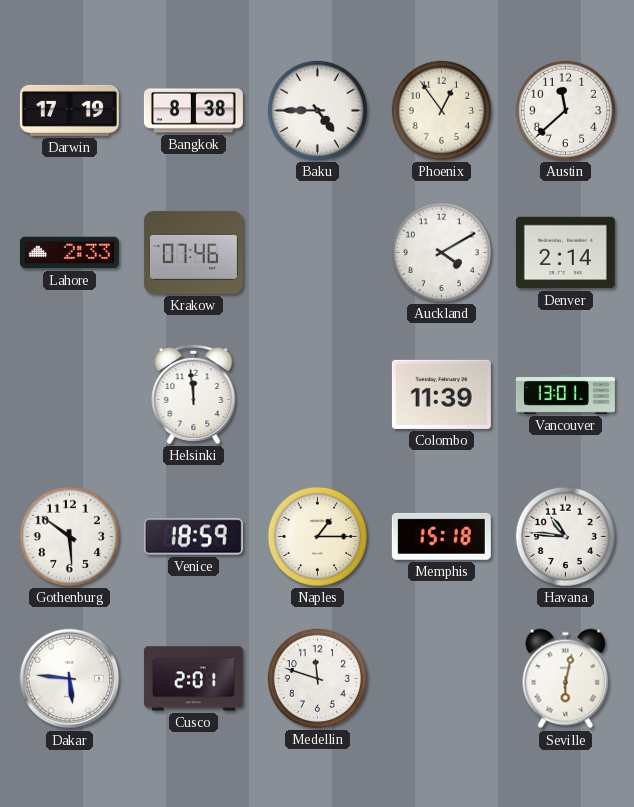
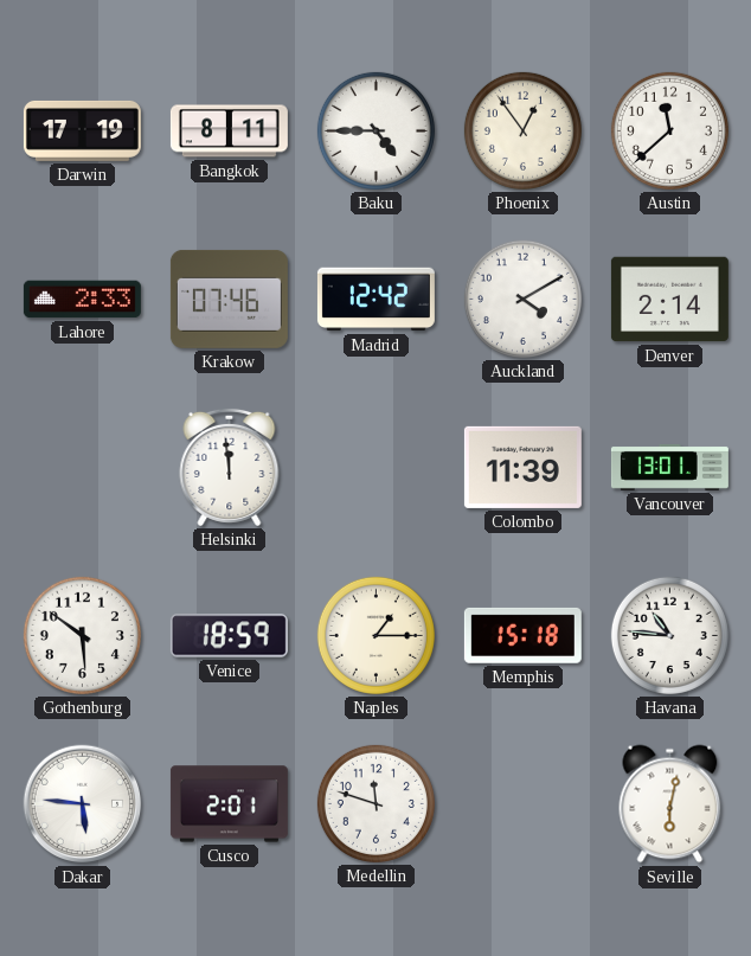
Bangkok: 8:38 -> 8:11 (229, 131)
Madrid: none -> 12:42 (375, 300)
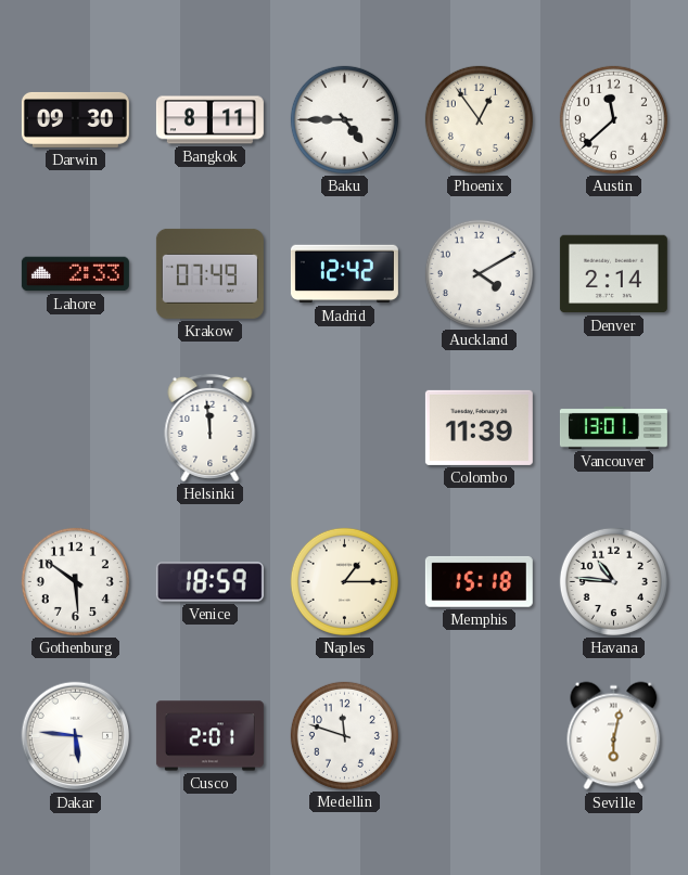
Darwin: 17:19 -> 09:30 (75, 119)
Krakow: 07:46 -> 07:49 (209, 273)
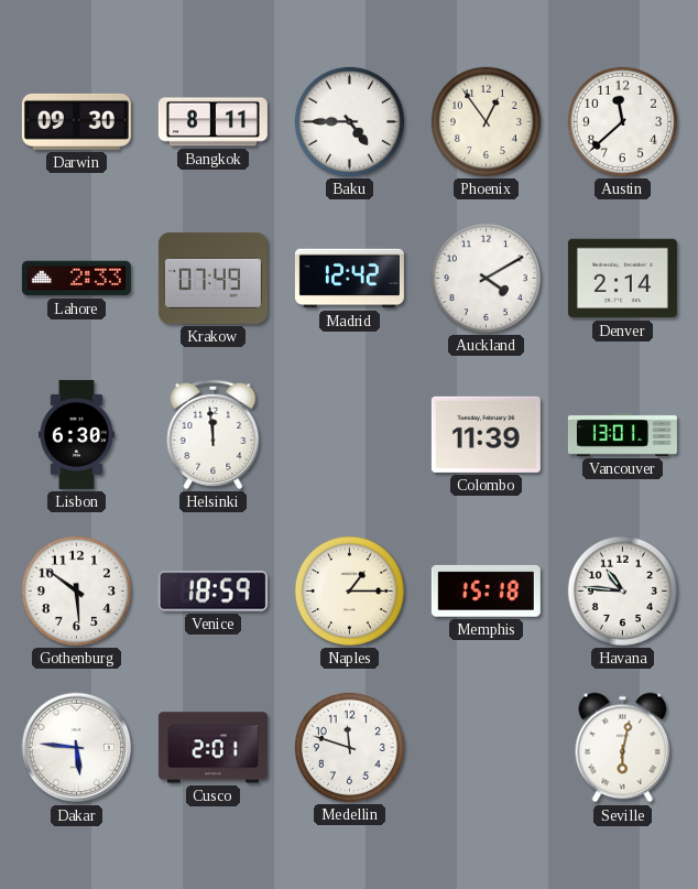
Lisbon: none -> 6:30 (76, 434)
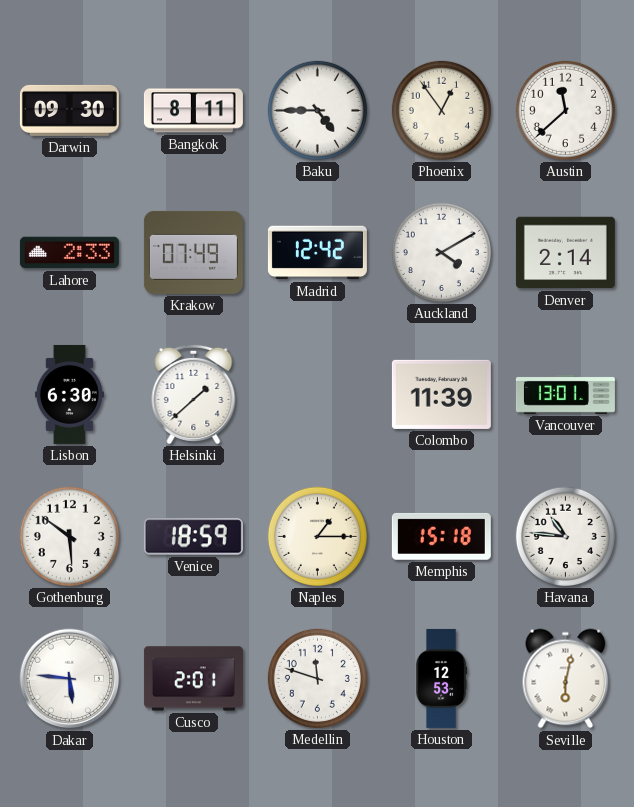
Helsinki: 11:59 -> 1:38 (194, 394)
Houston: none -> 12:53 (441, 678)
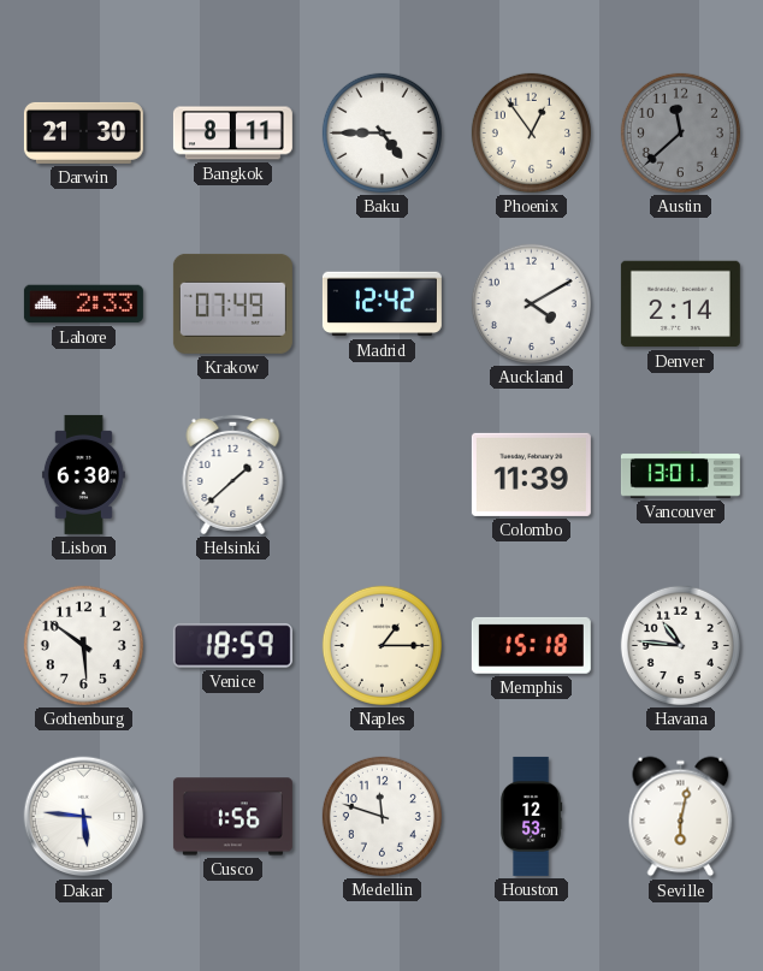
Darwin: 09:30 -> 21:30 (83, 132)
Austin dial: white -> grey (680, 132)
Cusco: 2:01 -> 1:56 (232, 817)
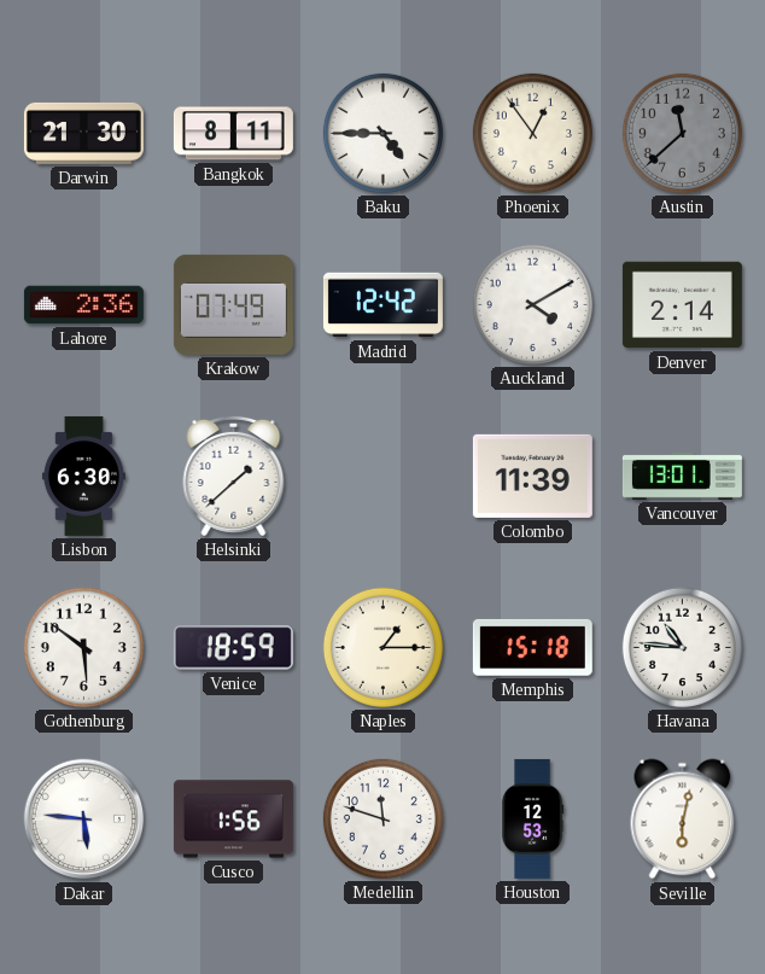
Lahore: 2:33 -> 2:36 (83, 305)
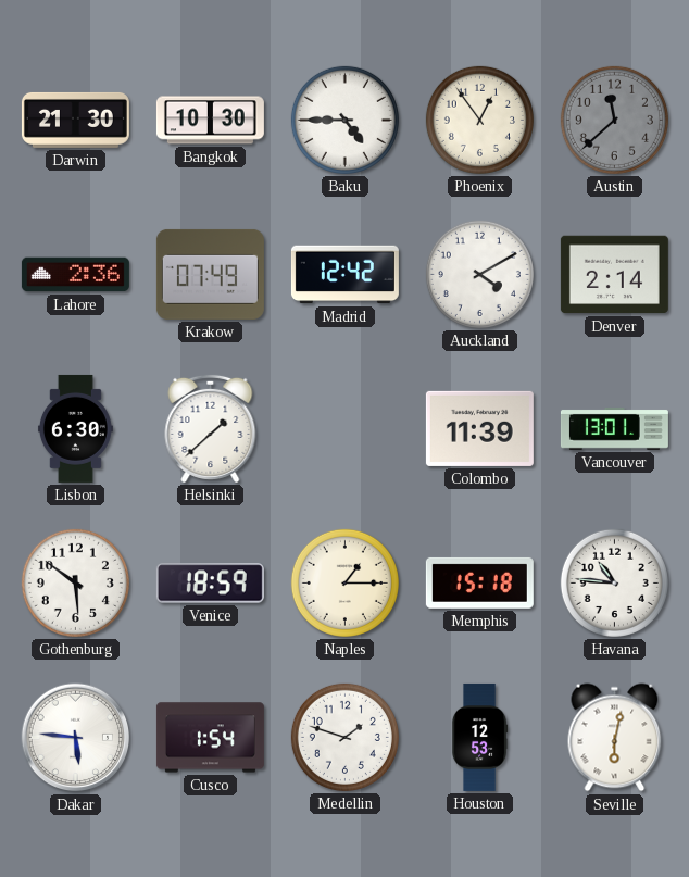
Bangkok: 8:11 -> 10:30 (210, 121)
Cusco: 1:56 -> 1:54 (210, 738)
Medellin: 11:48 -> 1:48 (344, 737)
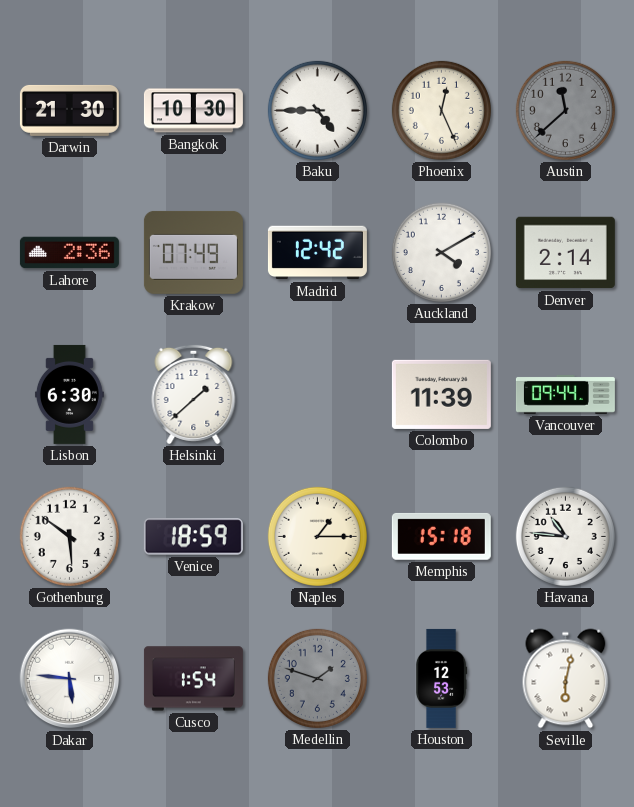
Phoenix: 12:54 -> 12:26 (441, 110)
Vancouver: 13:01 -> 09:44 (565, 394)
Medellin dial: white -> grey (317, 678)
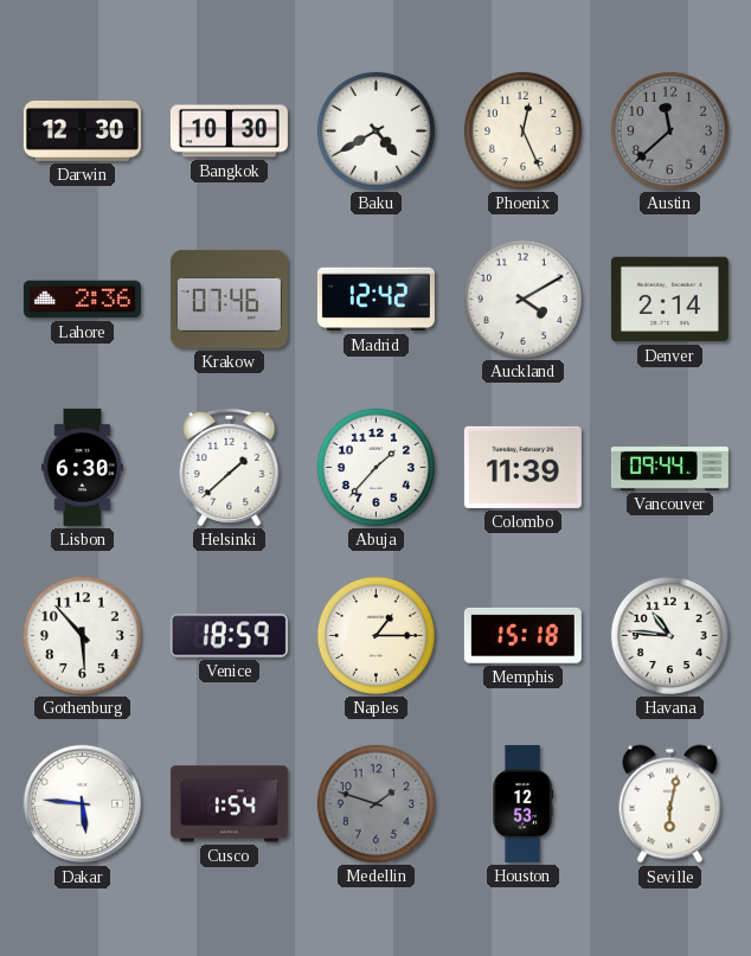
Darwin: 21:30 -> 12:30 (82, 130)
Baku: 4:45 -> 4:40 (375, 130)
Krakow: 07:49 -> 07:46 (229, 299)
Abuja: none -> 1:37 (375, 467)
Gothenburg: 5:51 -> 5:53 (82, 635)
